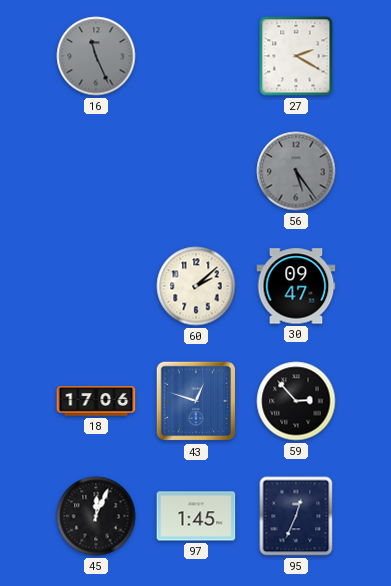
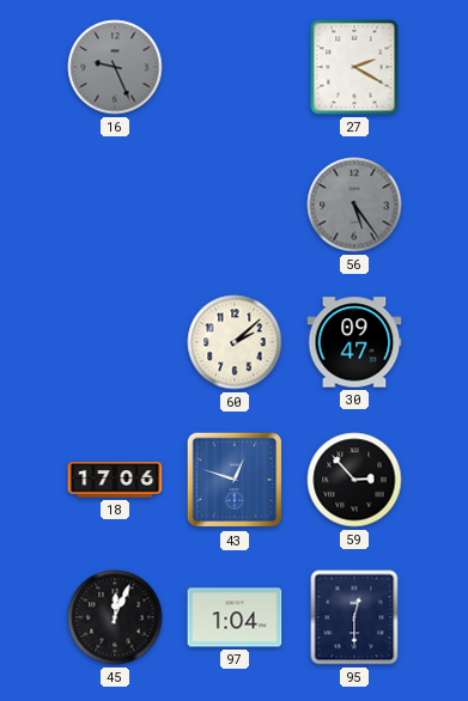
16: 11:26 -> 9:26 (115, 67)
97: 1:45 -> 1:04 (235, 617)
95: 12:34 -> 12:30 (354, 617)
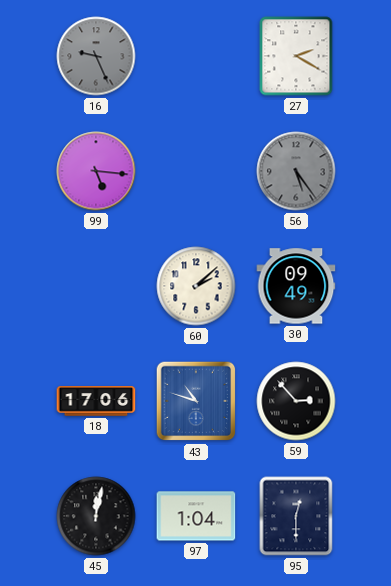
99: none -> 5:16 (96, 171)
30: 09:47 -> 09:49 (296, 286)
43: 12:48 -> 10:48 (196, 401)
45: 12:04 -> 12:02 (96, 516)
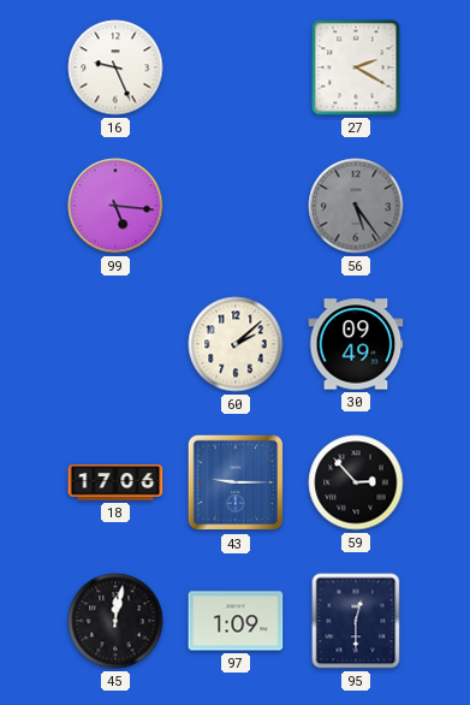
16 dial: grey -> white (115, 67)
43: 10:48 -> 9:15 (236, 482)
97: 1:04 -> 1:09 (236, 621)
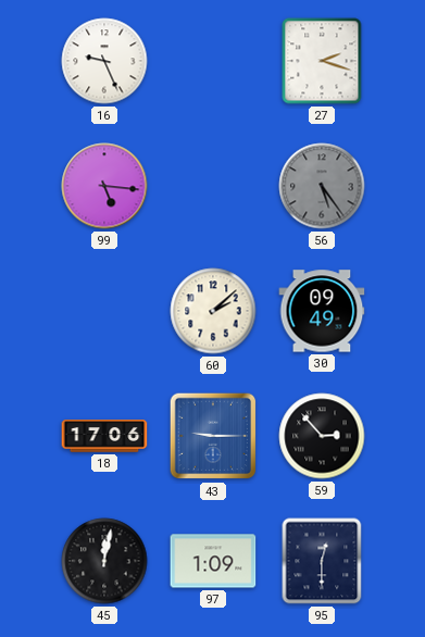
27: 2:20 -> 2:18 (322, 61)
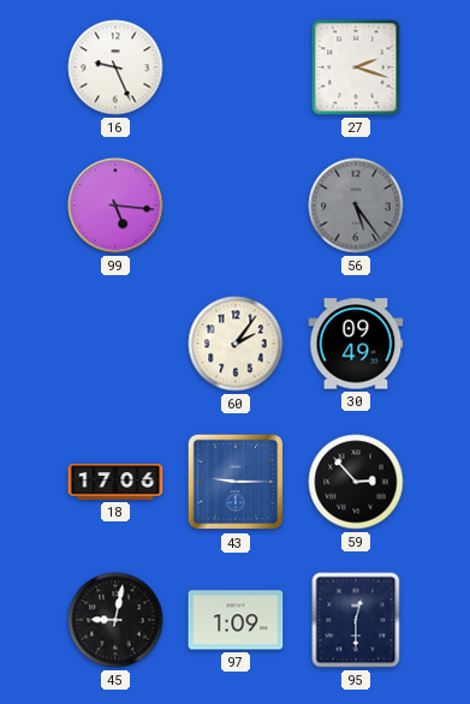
60: 2:08 -> 2:06 (236, 344)
45: 12:02 -> 9:02 (115, 620)
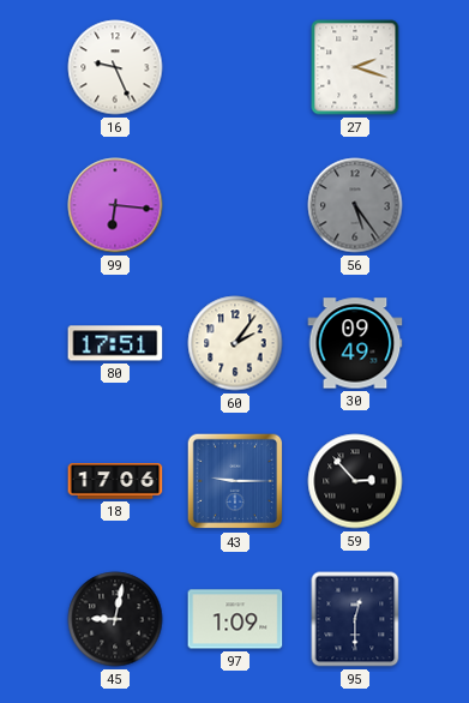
99: 5:16 -> 6:16 (115, 205)
80: none -> 17:51 (115, 343)
